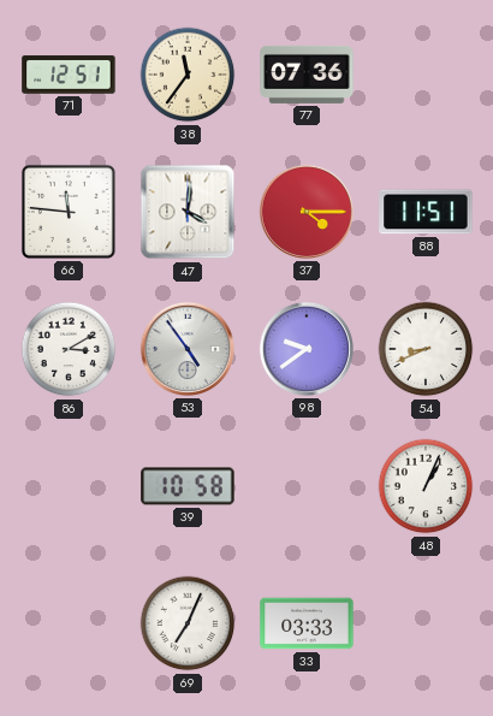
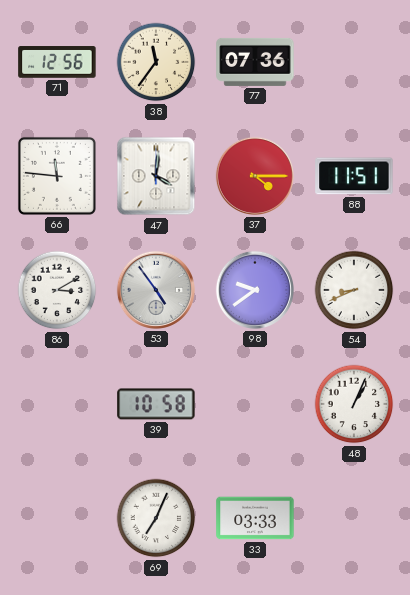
71: 12:51 -> 12:56 (57, 62)
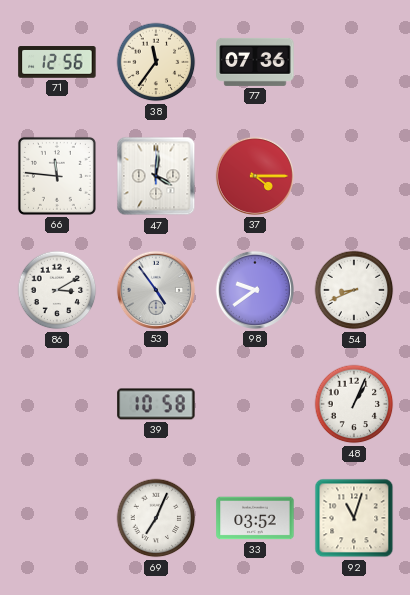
88: 11:51 -> none (354, 176)
33: 03:33 -> 03:52 (255, 518)
92: none -> 11:03 (354, 518)
